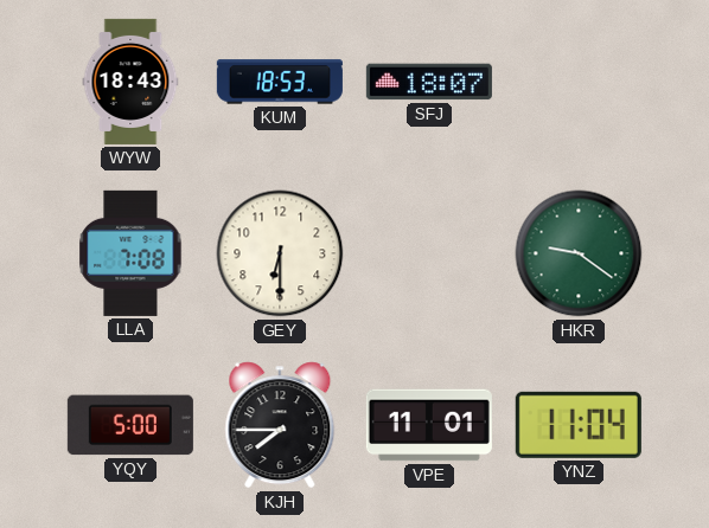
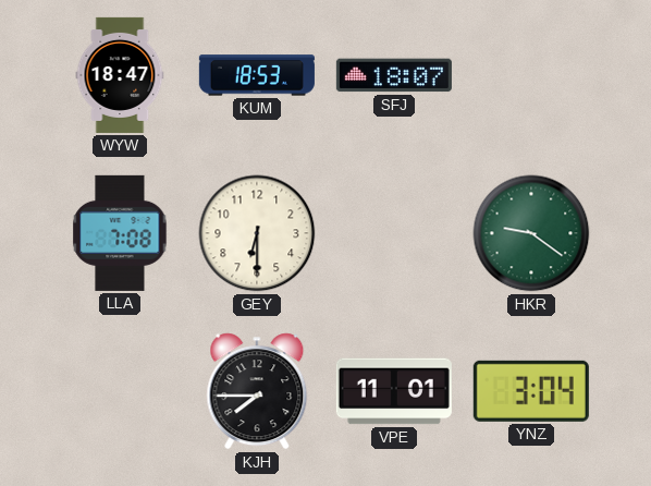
WYW: 18:43 -> 18:47 (120, 75)
YQY: 5:00 -> none (130, 425)
YNZ: 11:04 -> 3:04 (531, 391)
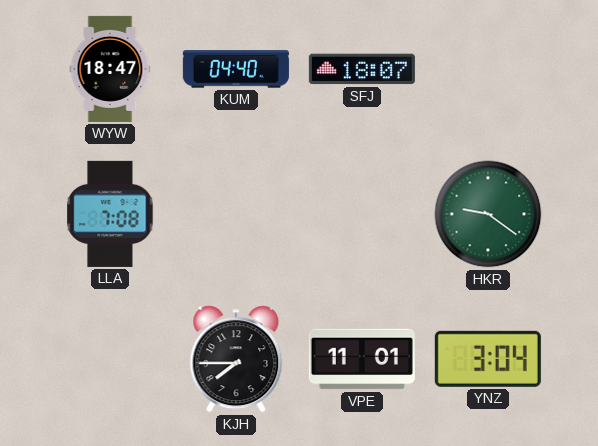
KUM: 18:53 -> 04:40 (236, 69)
GEY: 6:30 -> none (257, 233)
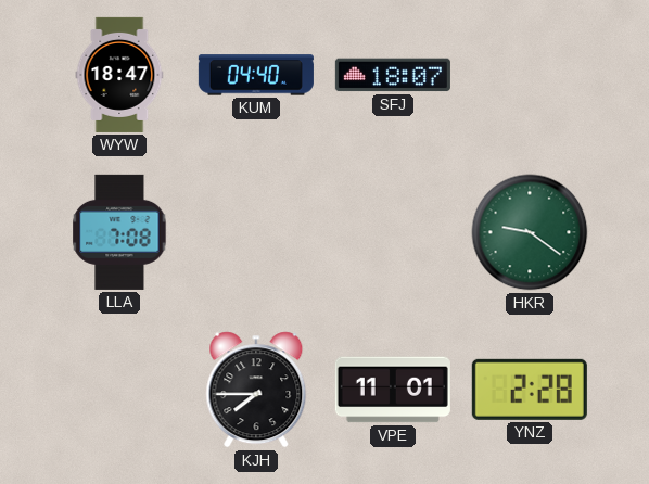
YNZ: 3:04 -> 2:28 (530, 390)
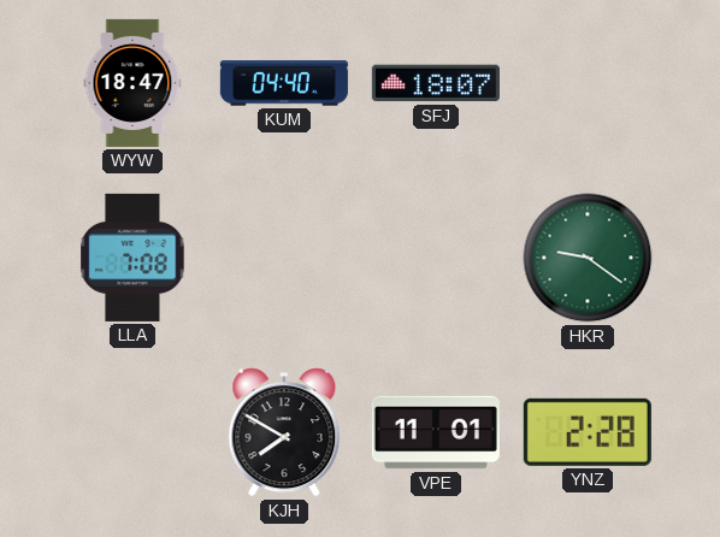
KJH: 7:45 -> 7:50 (284, 432)
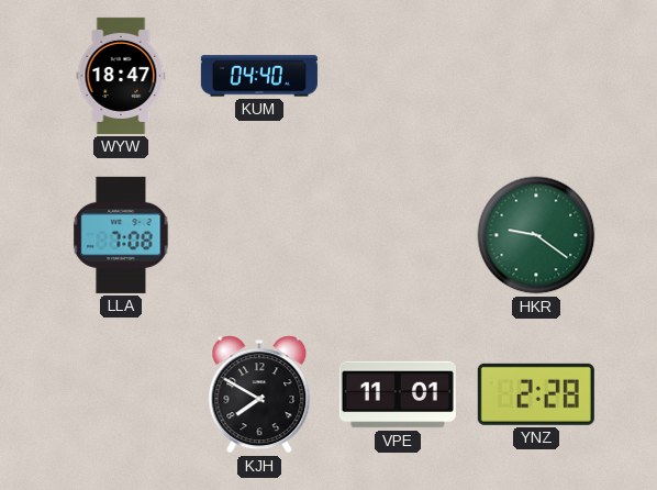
SFJ: 18:07 -> none (436, 83)
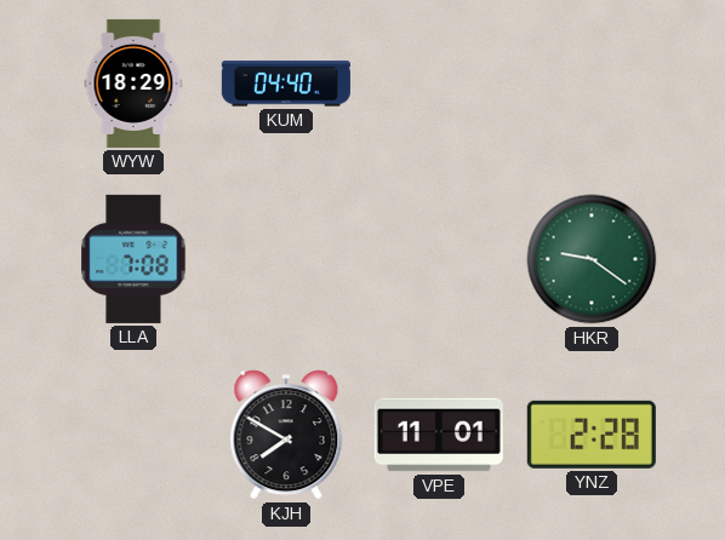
WYW: 18:47 -> 18:29 (133, 84)
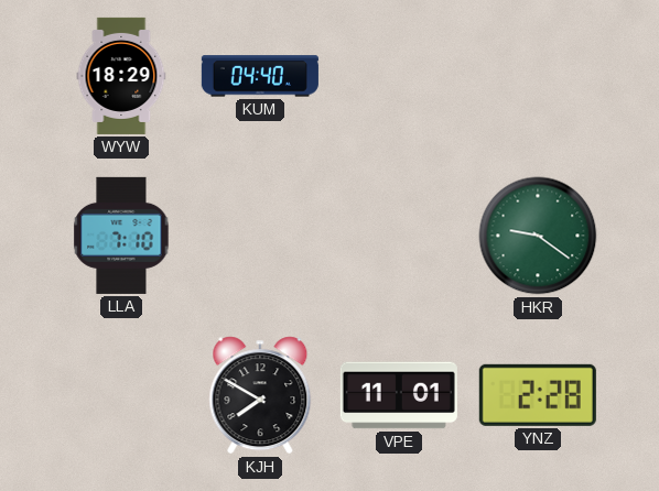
LLA: 7:08 -> 7:10 (121, 236)
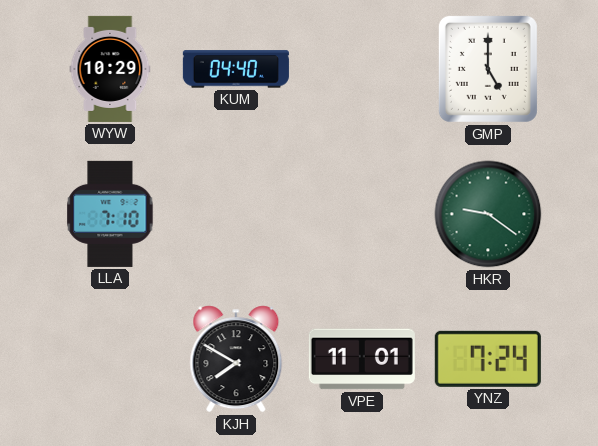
WYW: 18:29 -> 10:29 (110, 69)
GMP: none -> 5:00 (488, 69)
YNZ: 2:28 -> 7:24 (488, 359)
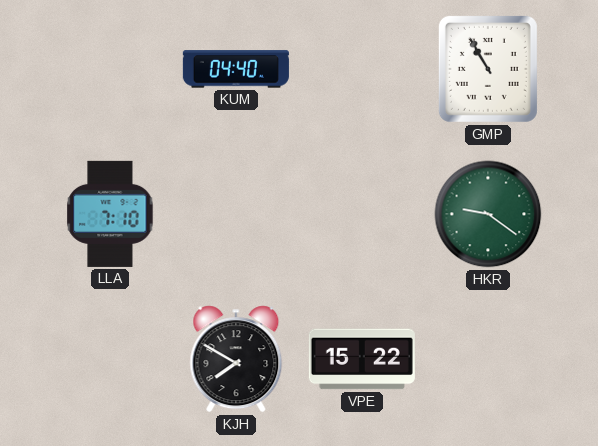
WYW: 10:29 -> none (110, 69)
GMP: 5:00 -> 10:55 (488, 69)
VPE: 11:01 -> 15:22 (362, 359)
YNZ: 7:24 -> none (488, 359)
